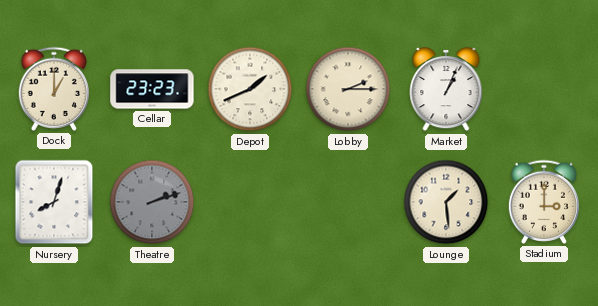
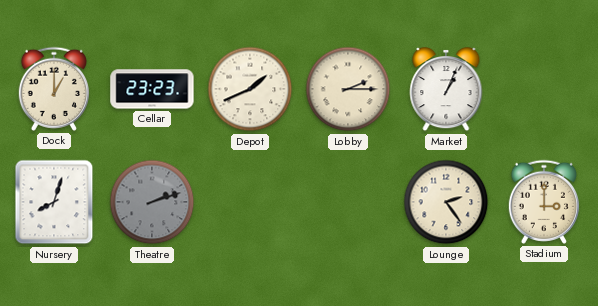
Lounge: 1:29 -> 2:24 (446, 202)
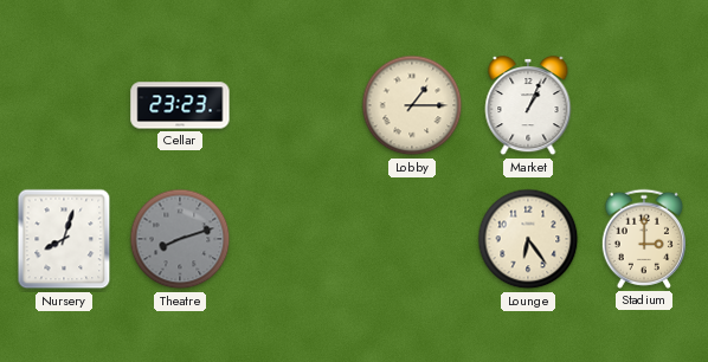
Dock: 1:00 -> none (54, 89)
Depot: 1:41 -> none (250, 89)
Lobby: 2:15 -> 1:15 (412, 105)
Theatre: 2:12 -> 8:12 (180, 239)
Lounge: 2:24 -> 6:24 (528, 239)
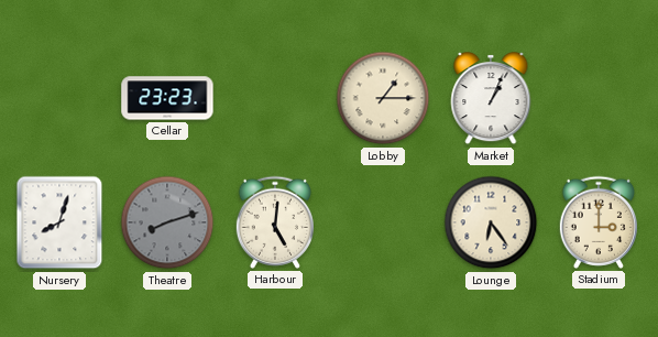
Harbour: none -> 5:01 (275, 222)
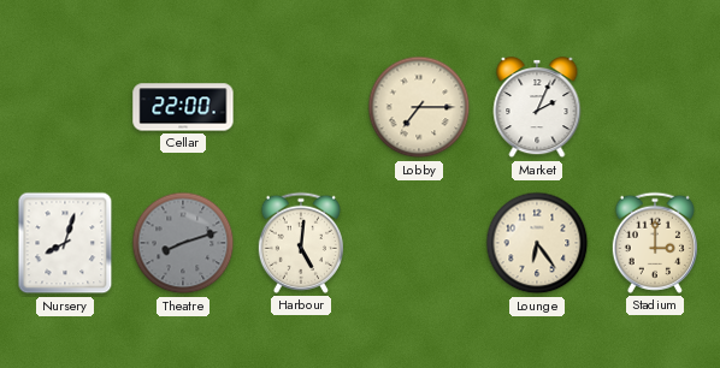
Cellar: 23:23 -> 22:00 (183, 107)
Lobby: 1:15 -> 7:15 (419, 107)
Market: 1:04 -> 2:04 (537, 108)
